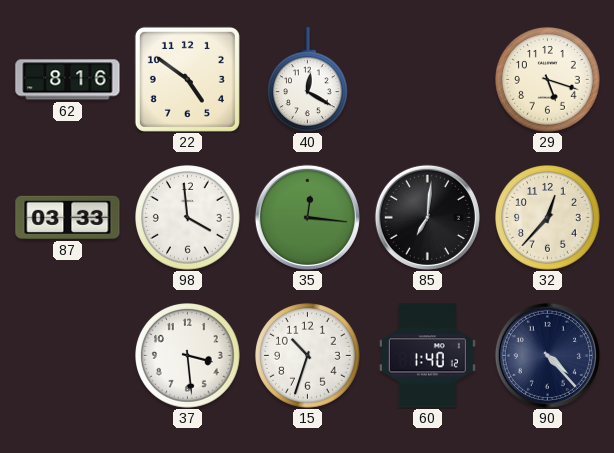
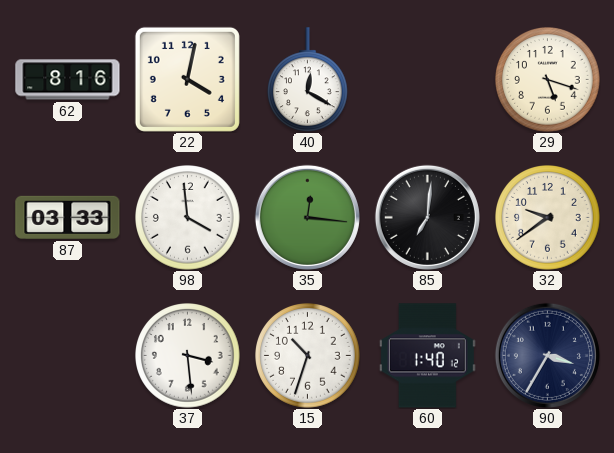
22: 4:51 -> 4:02 (187, 79)
32: 12:37 -> 9:39 (548, 218)
90: 4:23 -> 3:35 (547, 355)
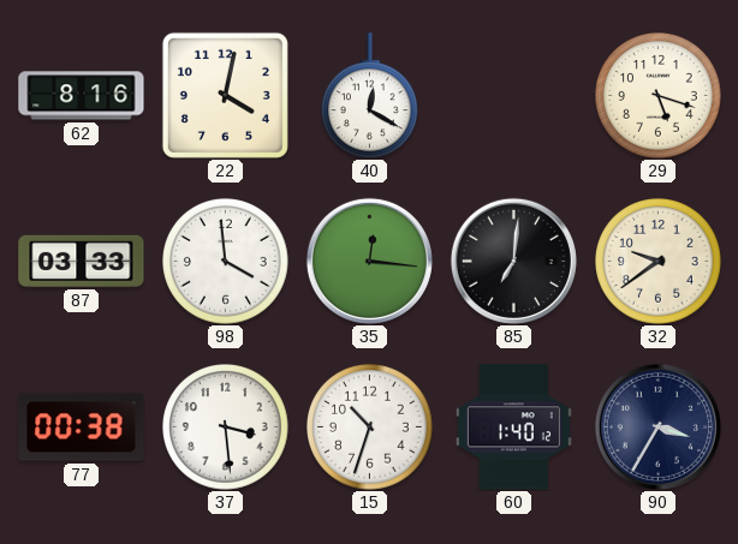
77: none -> 00:38 (82, 428)
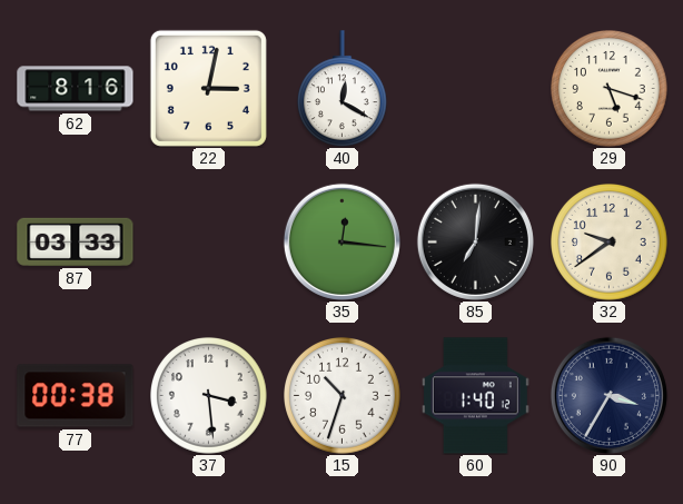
22: 4:02 -> 3:02 (208, 88)
98: 3:59 -> none (226, 262)
